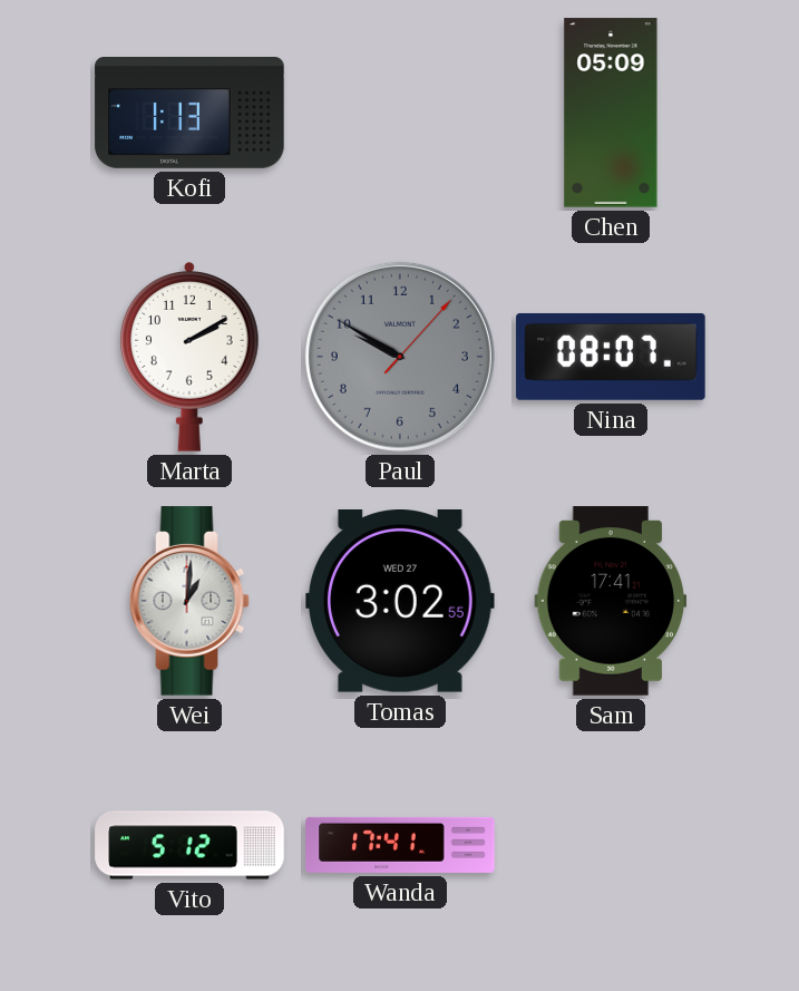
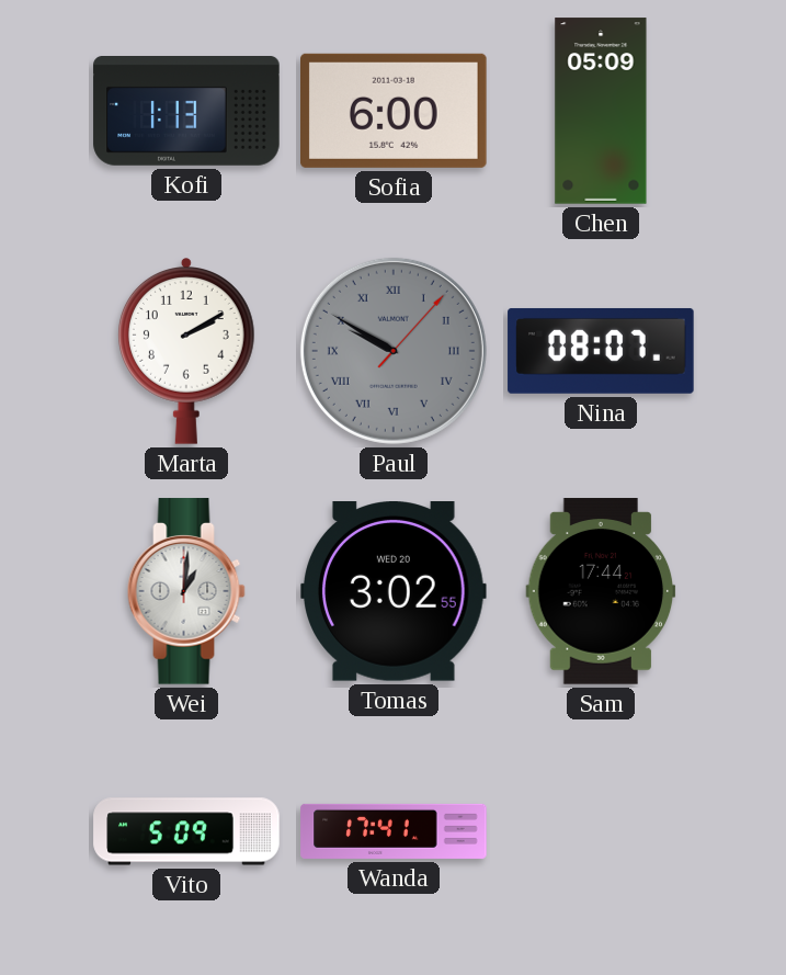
Sofia: none -> 6:00 (395, 111)
Paul numerals: Arabic -> Roman (394, 351)
Tomas date: WED 27 -> WED 20 (395, 591)
Sam: 17:41 -> 17:44 (601, 591)
Vito: 5:12 -> 5:09 (186, 831)
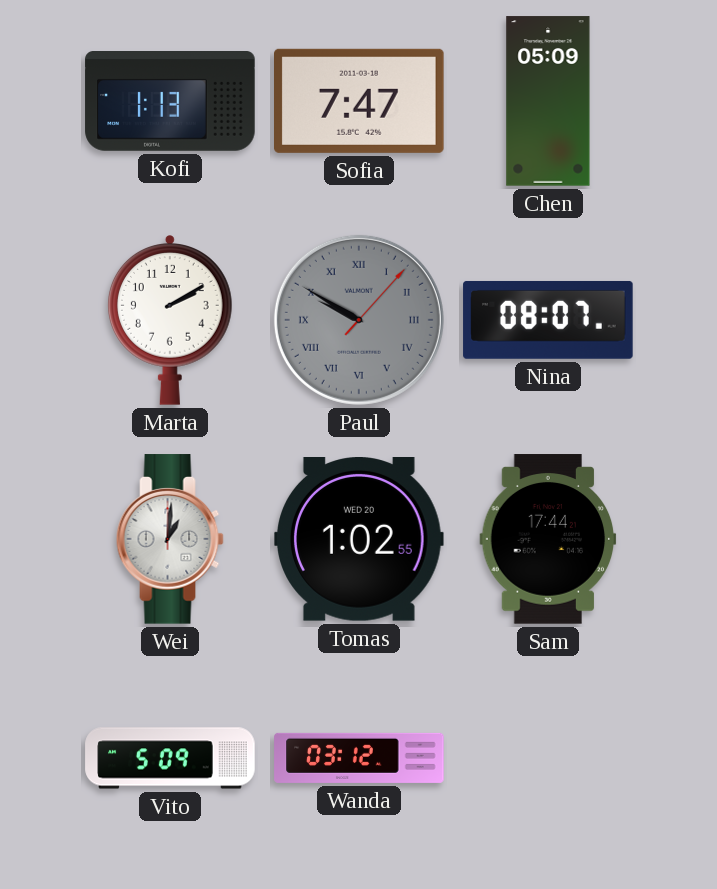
Sofia: 6:00 -> 7:47 (360, 101)
Tomas: 3:02 -> 1:02 (360, 539)
Wanda: 17:41 -> 03:12 (359, 758)
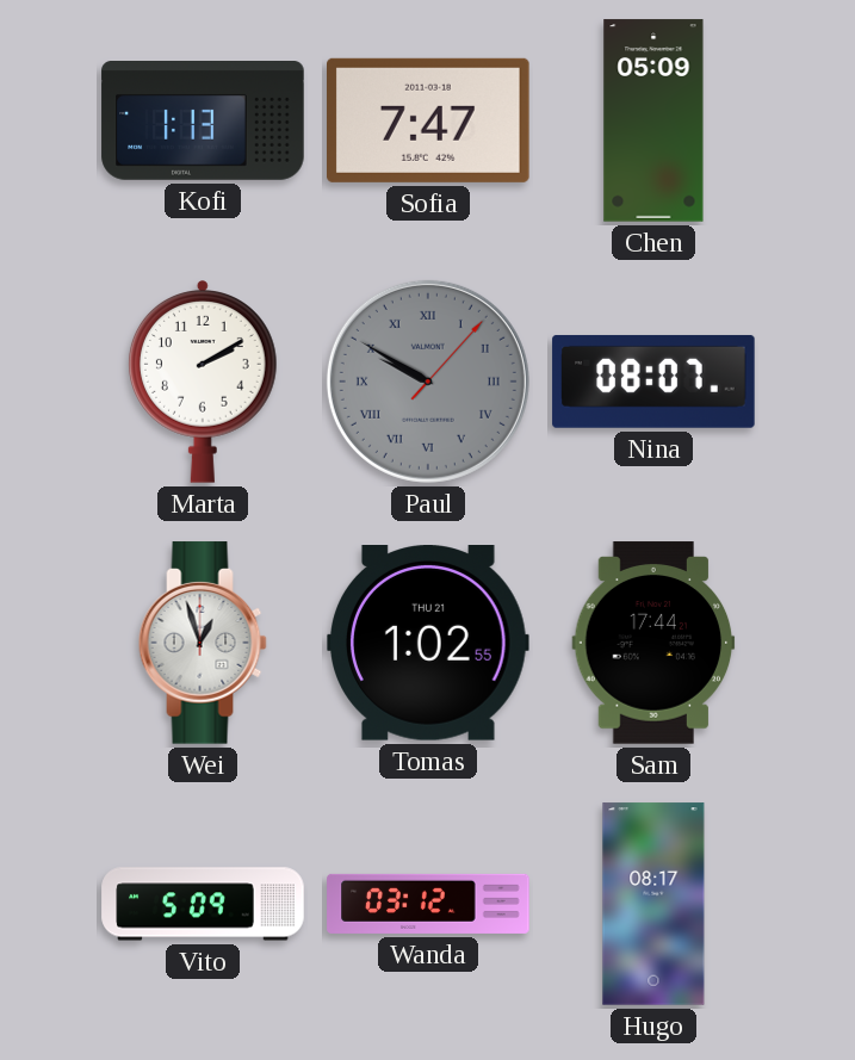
Wei: 1:01 -> 12:57 (203, 643)
Tomas date: WED 20 -> THU 21 (429, 643)
Hugo: none -> 08:17 (653, 904)
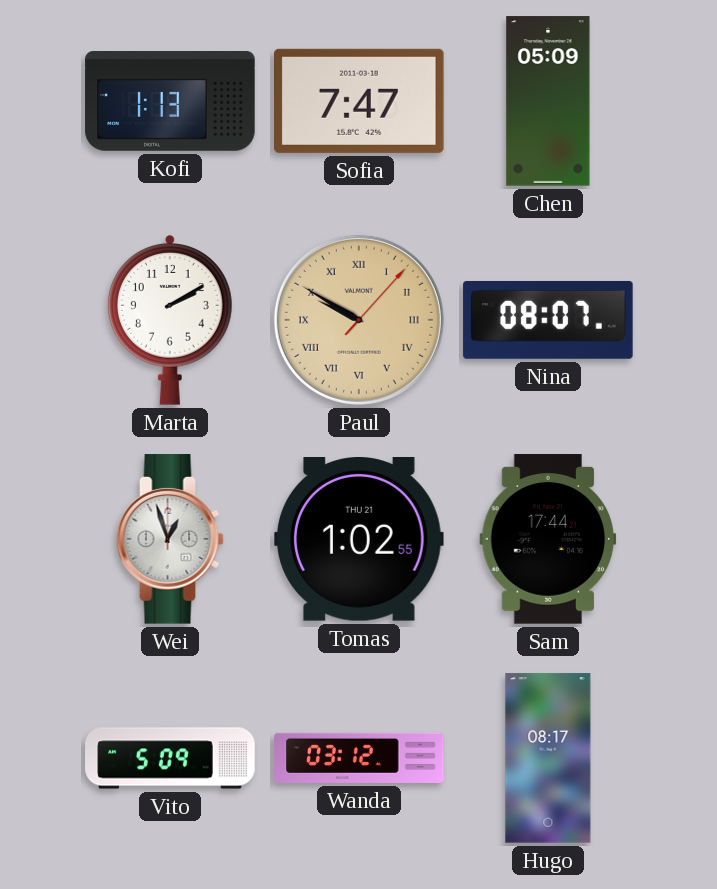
Paul dial: grey -> champagne (359, 320)
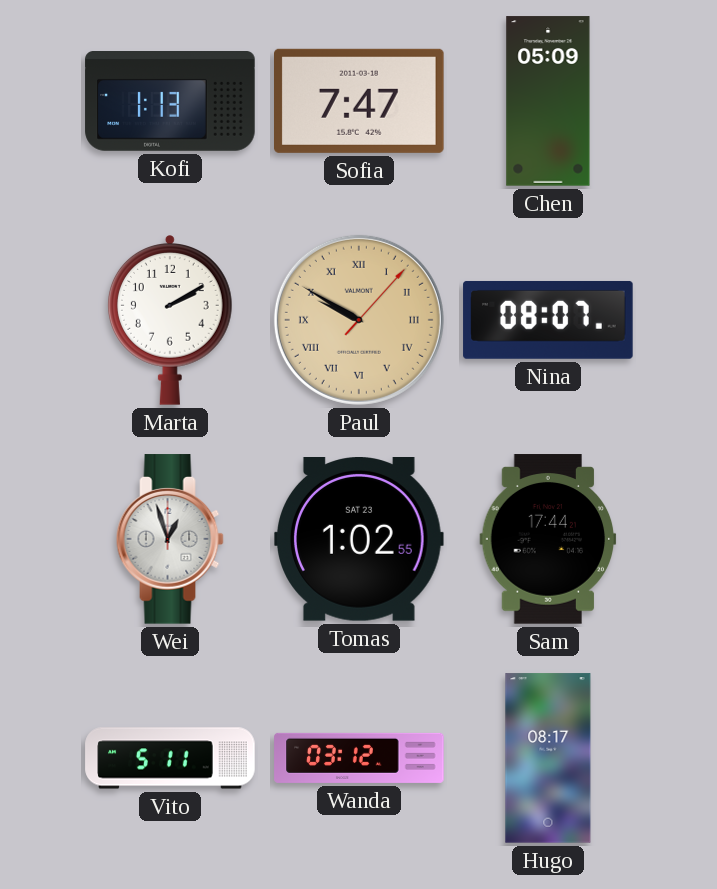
Tomas date: THU 21 -> SAT 23 (360, 539)
Vito: 5:09 -> 5:11 (170, 758)
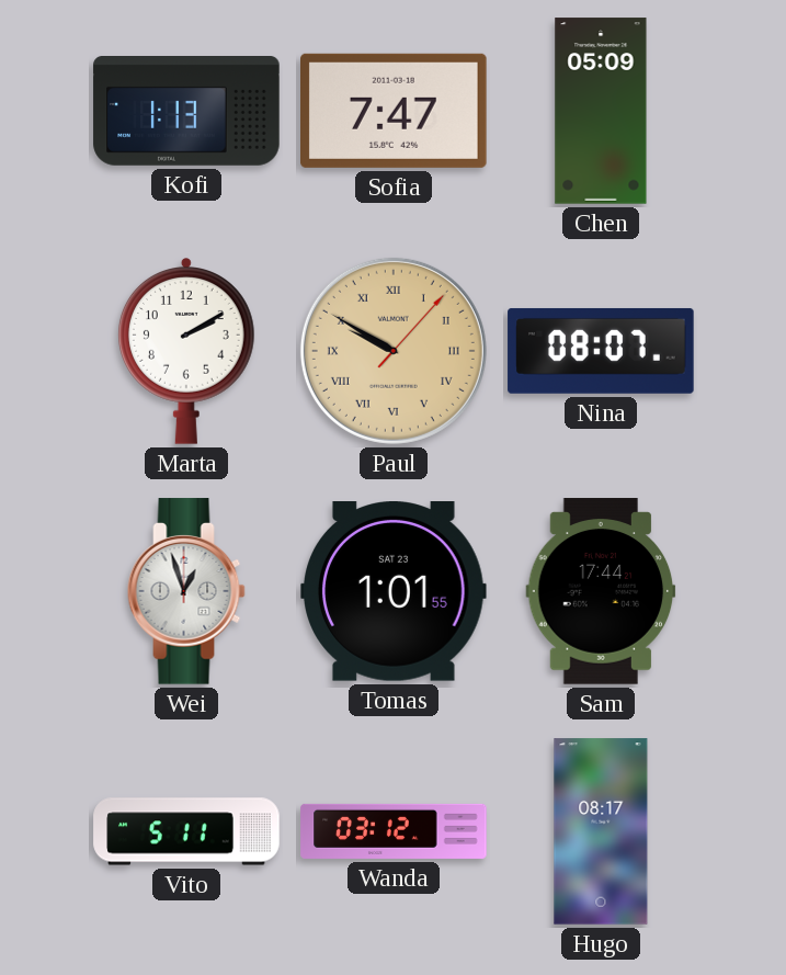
Tomas: 1:02 -> 1:01 (395, 591)
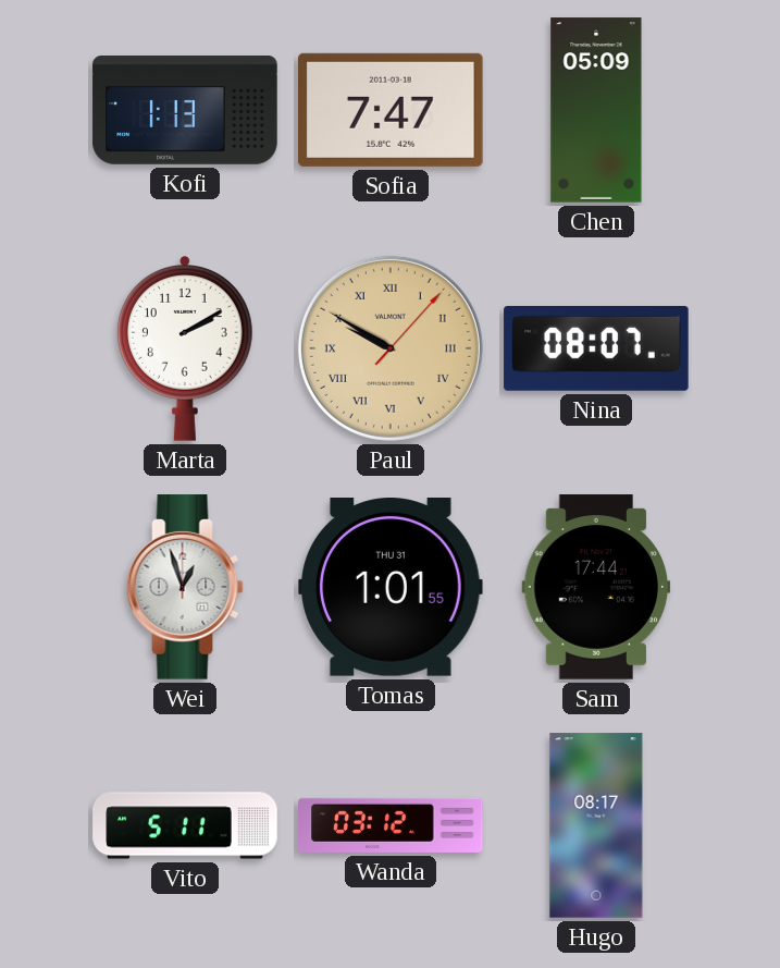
Tomas date: SAT 23 -> THU 31 (392, 587)
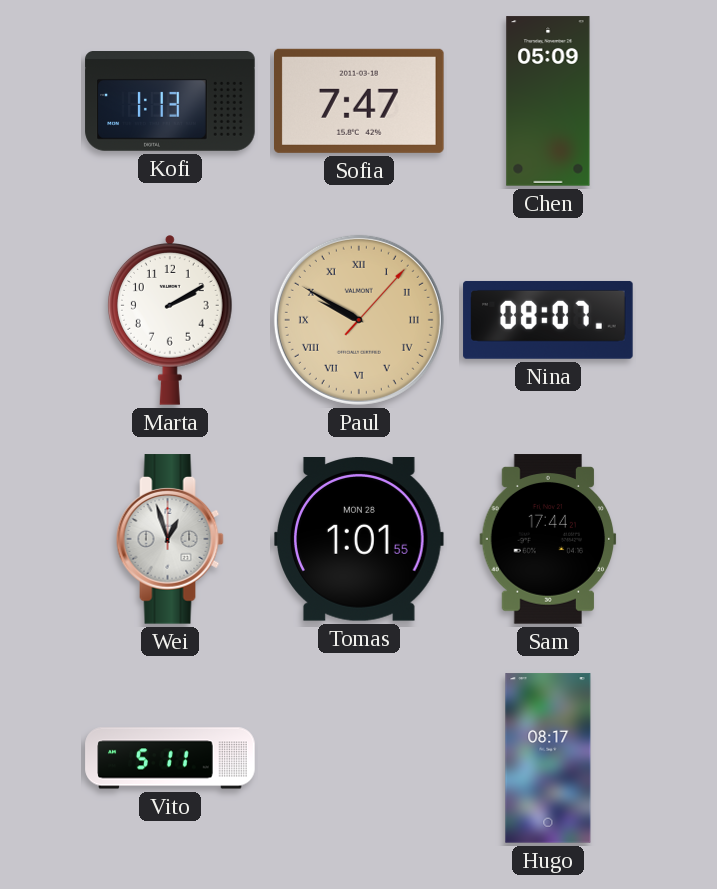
Tomas date: THU 31 -> MON 28 (360, 539)
Wanda: 03:12 -> none (391, 825)
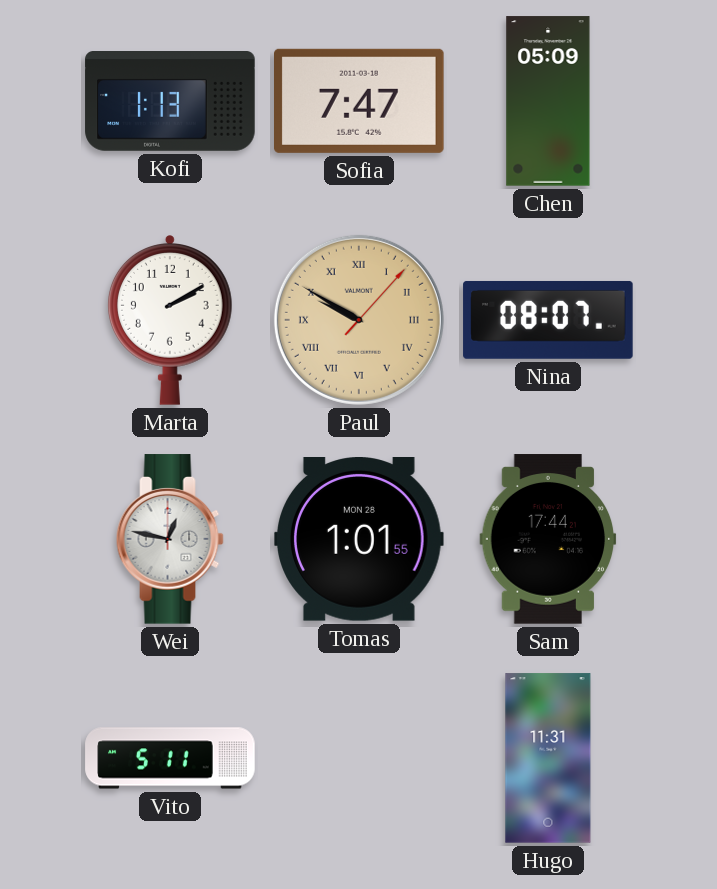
Wei: 12:57 -> 12:47 (170, 539)
Hugo: 08:17 -> 11:31 (548, 758)
